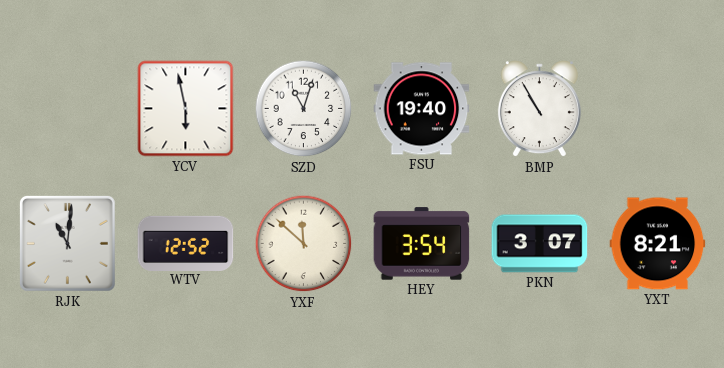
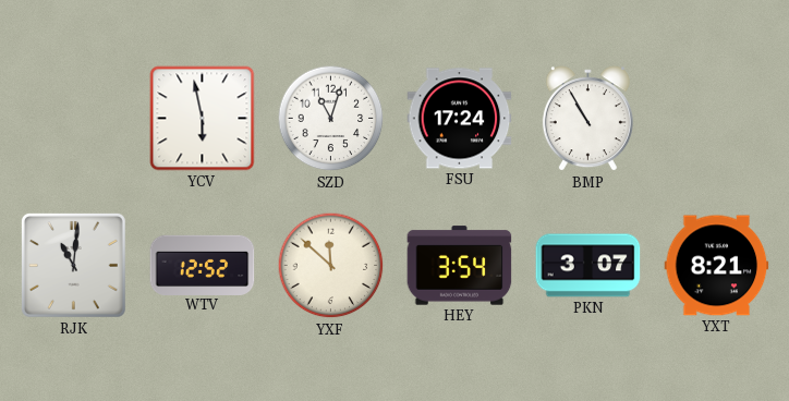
FSU: 19:40 -> 17:24 (460, 119)
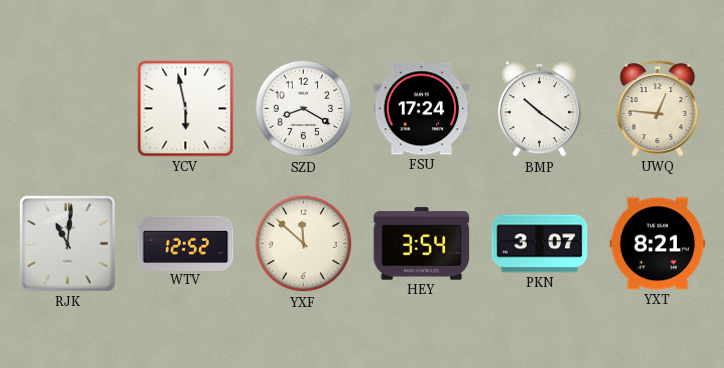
SZD: 11:03 -> 8:20 (304, 109)
BMP: 10:55 -> 10:21 (539, 109)
UWQ: none -> 12:46 (658, 109)
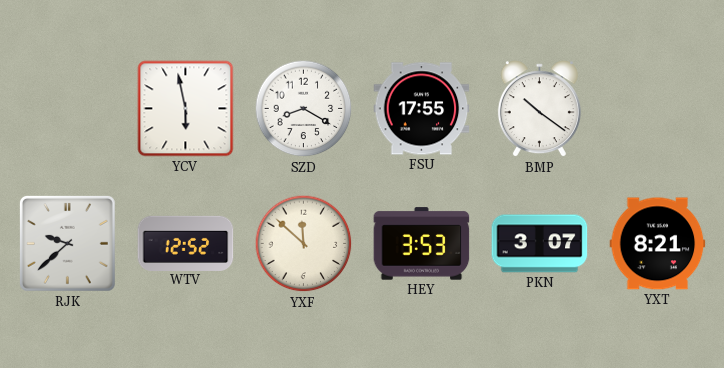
FSU: 17:24 -> 17:55 (422, 109)
UWQ: 12:46 -> none (658, 109)
RJK: 11:01 -> 9:38 (68, 244)
HEY: 3:54 -> 3:53 (422, 244)
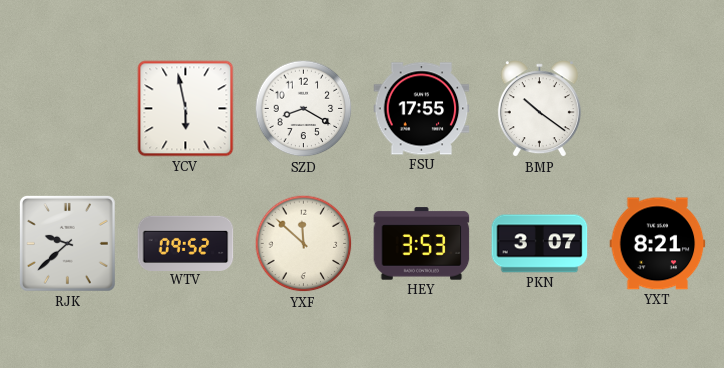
WTV: 12:52 -> 09:52 (186, 243)
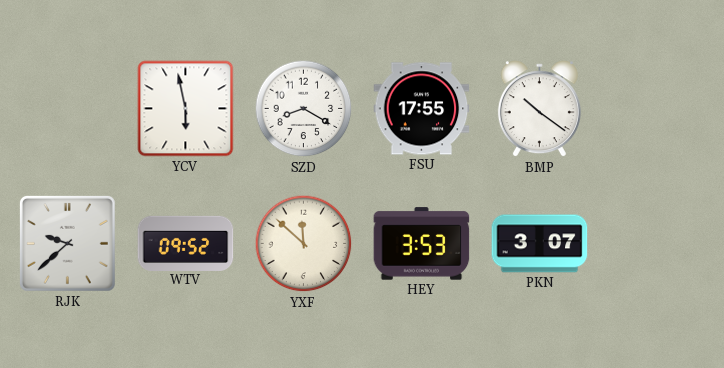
YXT: 8:21 -> none (658, 244)
